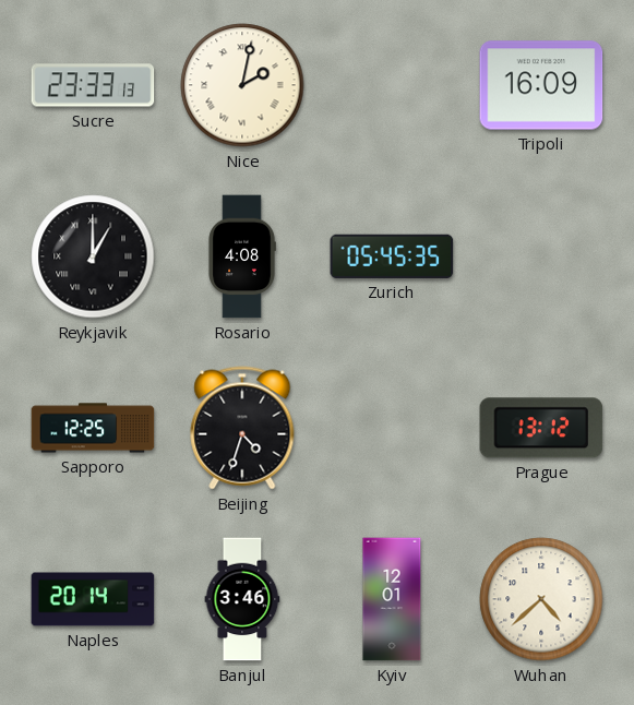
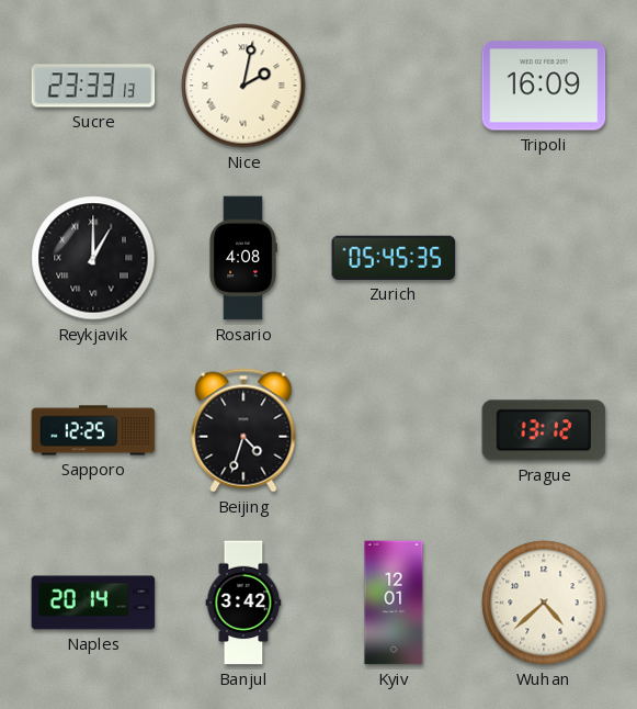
Banjul: 3:46 -> 3:42 (243, 603)
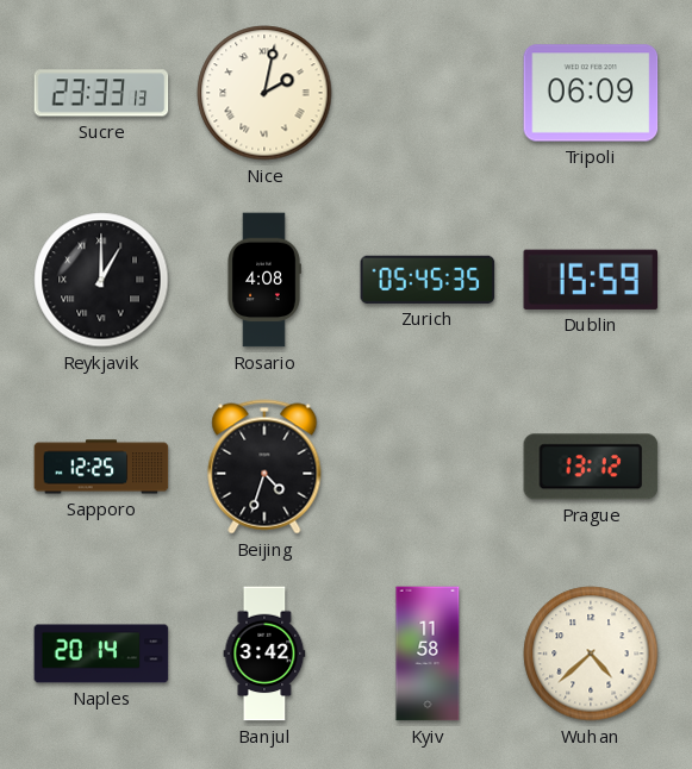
Tripoli: 16:09 -> 06:09 (591, 93)
Dublin: none -> 15:59 (591, 280)
Kyiv: 12:01 -> 11:58 (428, 654)
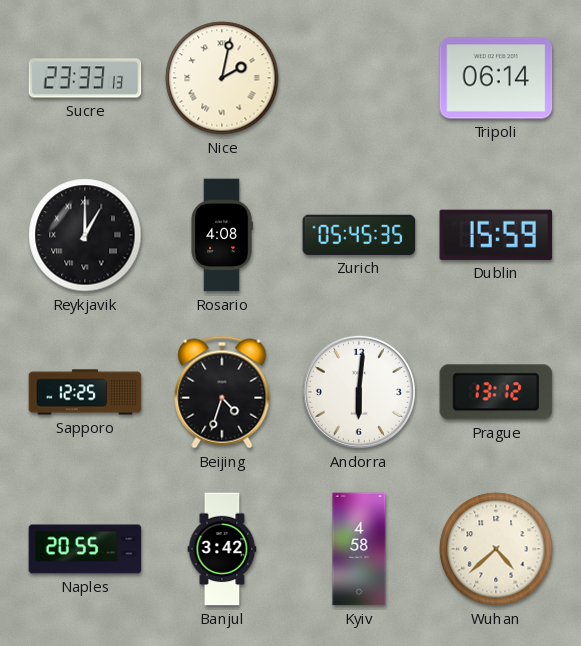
Tripoli: 06:09 -> 06:14 (496, 78)
Andorra: none -> 6:01 (359, 392)
Naples: 20:14 -> 20:55 (85, 549)
Kyiv: 11:58 -> 4:58 (359, 549)
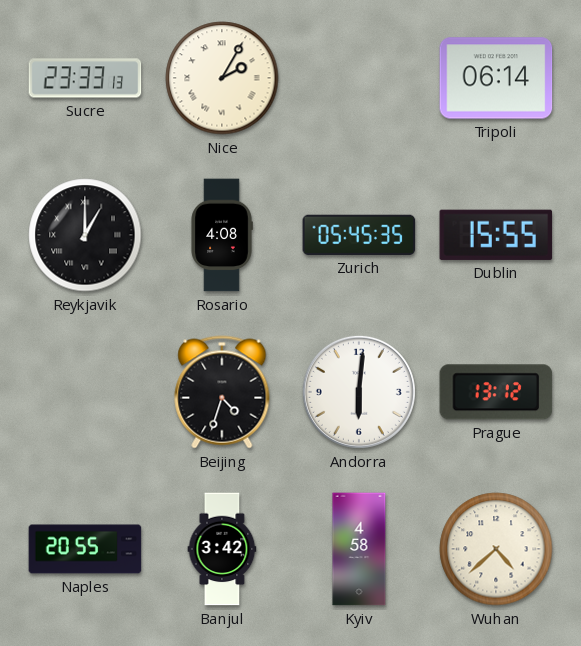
Nice: 2:02 -> 2:05 (222, 78)
Dublin: 15:59 -> 15:55 (496, 235)
Sapporo: 12:25 -> none (85, 392)
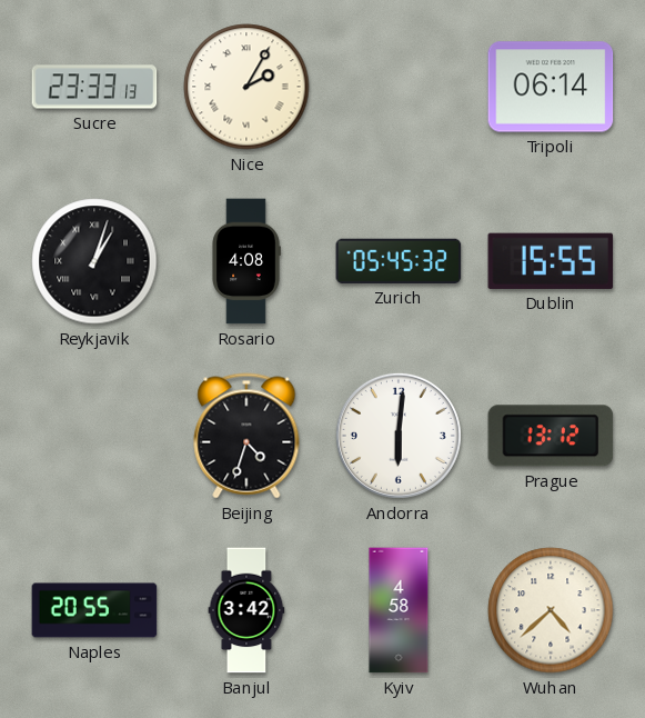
Reykjavik: 1:00 -> 1:03 (94, 261)
Zurich: 05:45:35 -> 05:45:32 (399, 261)
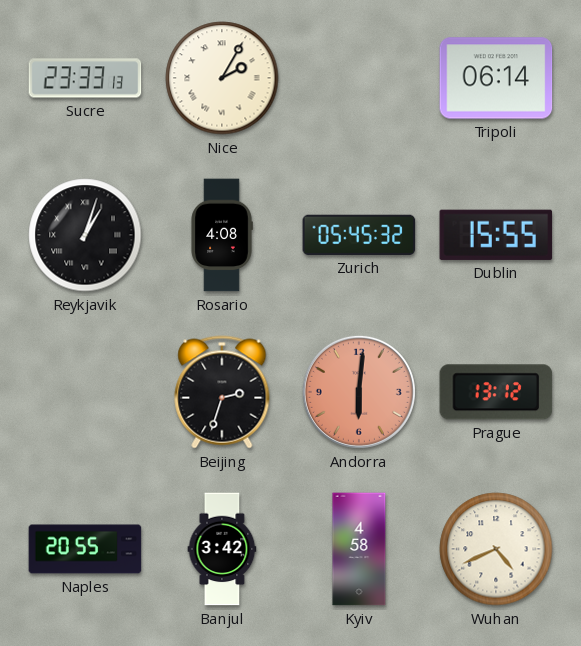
Beijing: 4:33 -> 2:33 (222, 392)
Andorra dial: white -> salmon (359, 392)
Wuhan: 4:38 -> 4:41 (496, 549)
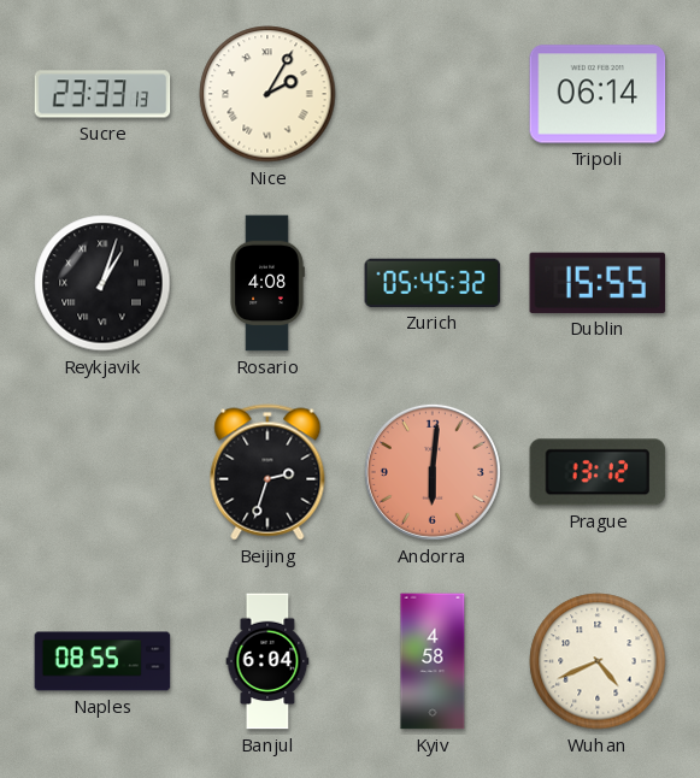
Naples: 20:55 -> 08:55 (102, 661)
Banjul: 3:42 -> 6:04 (267, 661)
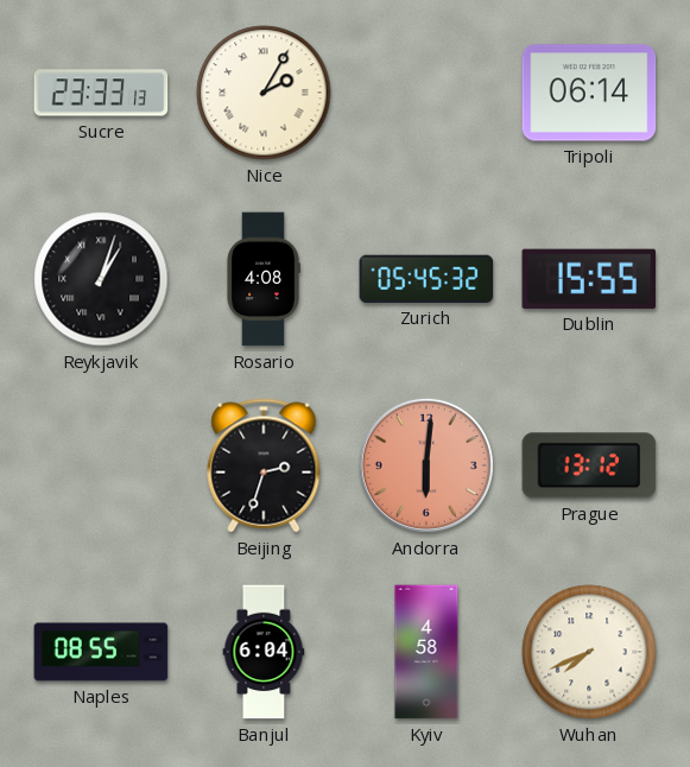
Wuhan: 4:41 -> 7:41 (589, 652)
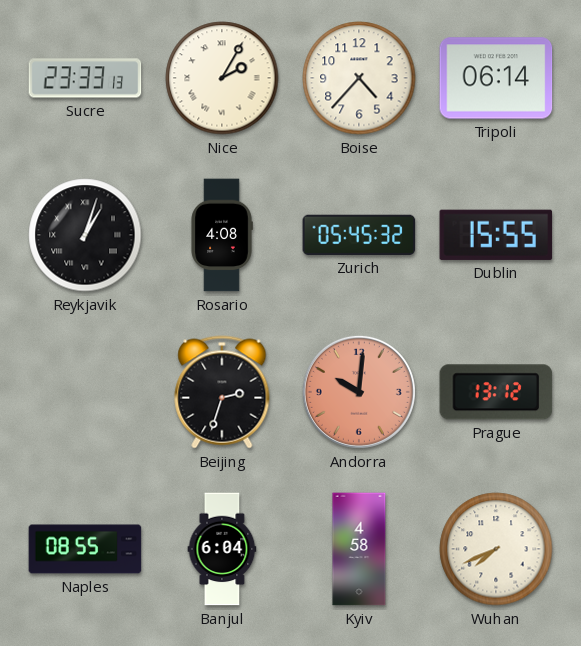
Boise: none -> 4:37 (359, 78)
Andorra: 6:01 -> 10:01 (359, 392)
